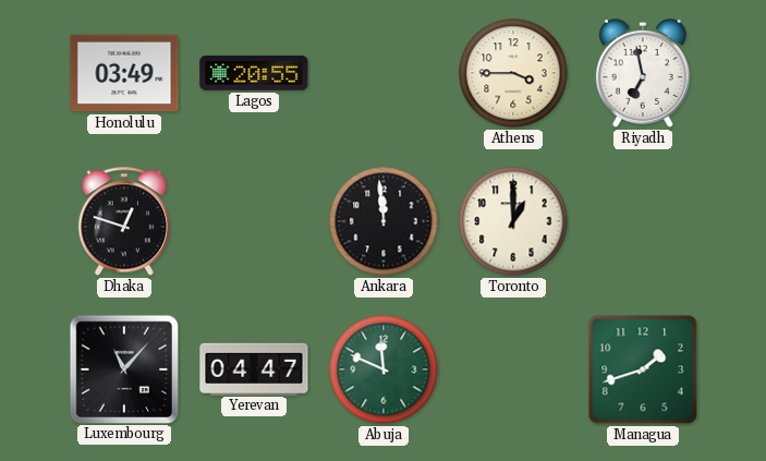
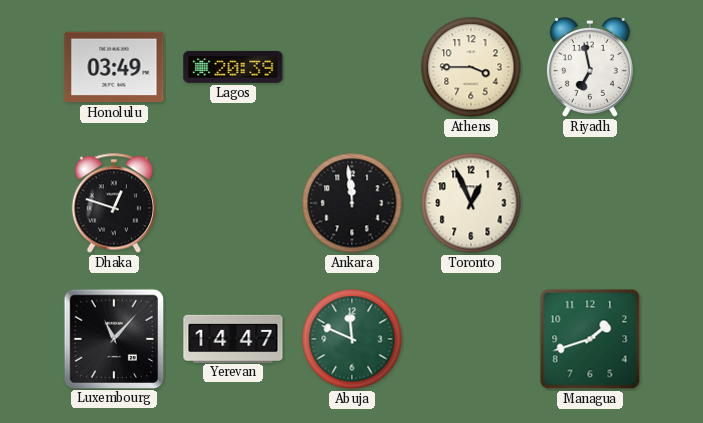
Lagos: 20:55 -> 20:39 (233, 67)
Toronto: 1:00 -> 12:56 (471, 203)
Yerevan: 04:47 -> 14:47 (233, 338)
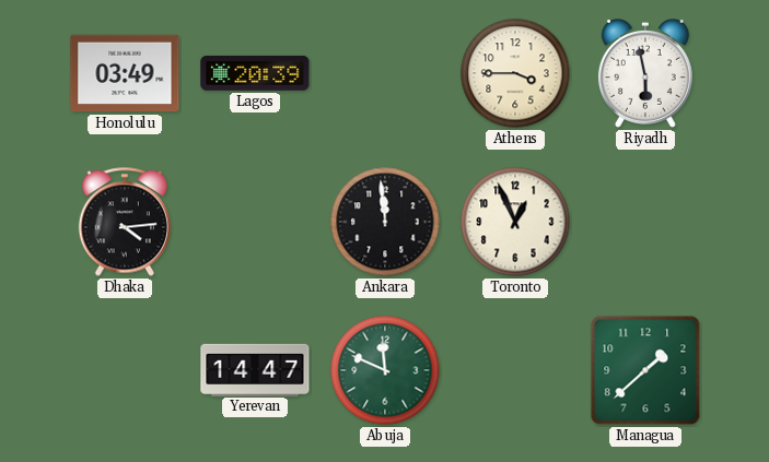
Riyadh: 6:58 -> 5:58 (645, 74)
Dhaka: 12:48 -> 4:14 (124, 222)
Luxembourg: 11:07 -> none (113, 338)
Managua: 1:42 -> 1:38 (645, 370)
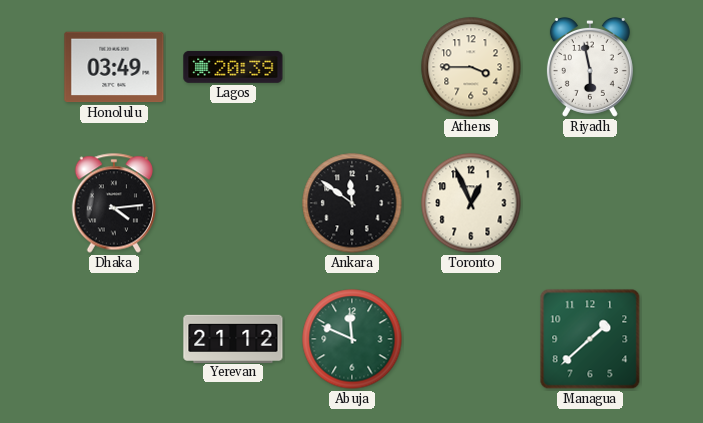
Ankara: 11:59 -> 11:51 (352, 203)
Yerevan: 14:47 -> 21:12 (233, 338)
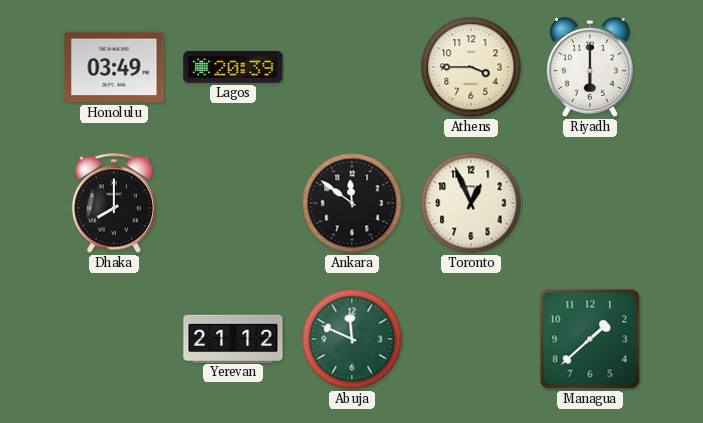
Riyadh: 5:58 -> 6:00 (590, 68)
Dhaka: 4:14 -> 8:00 (113, 203)
